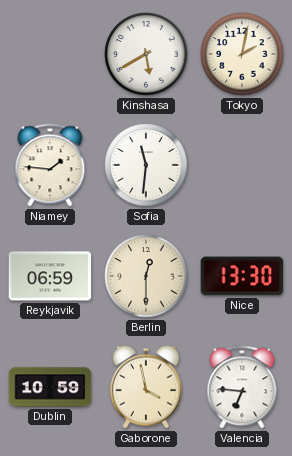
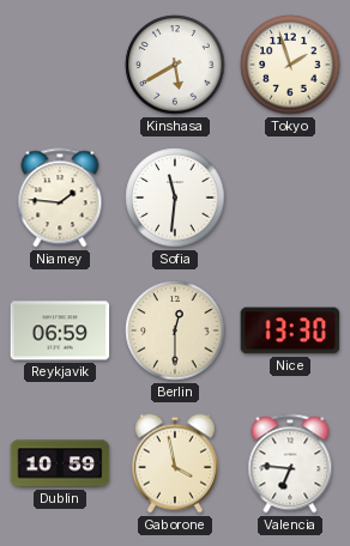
Tokyo: 2:02 -> 1:57 (290, 65)
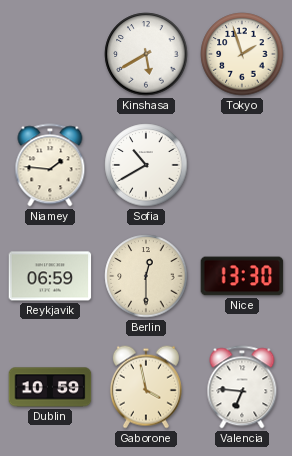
Sofia: 11:31 -> 10:40 (146, 165)
